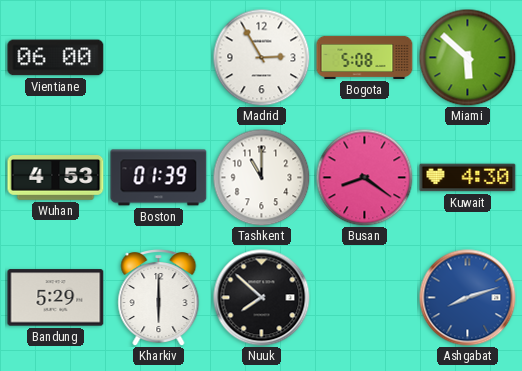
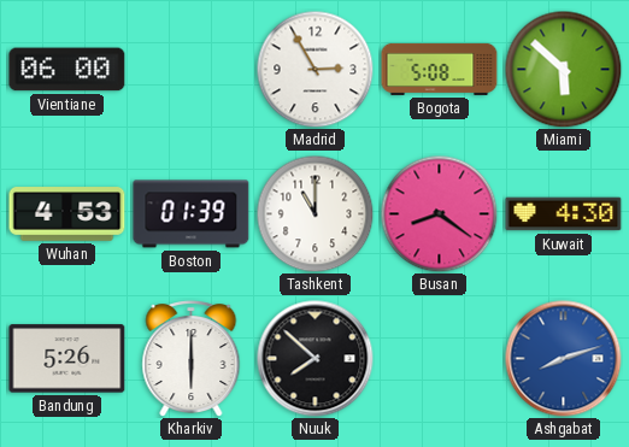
Bandung: 5:29 -> 5:26 (67, 359)
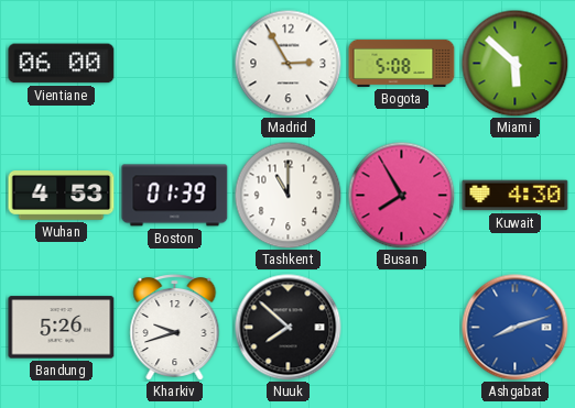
Busan: 8:21 -> 7:55 (401, 195)
Kharkiv: 6:00 -> 9:42 (175, 328)
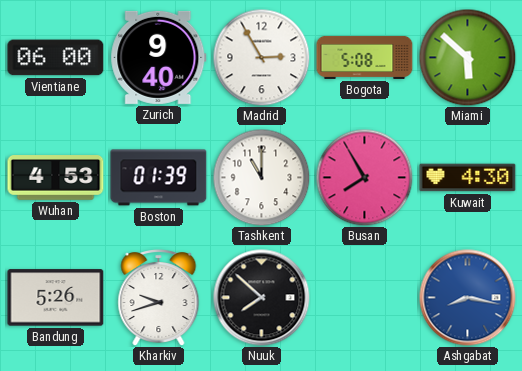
Zurich: none -> 9:40 (159, 57)
Ashgabat: 8:12 -> 8:17 (468, 298)
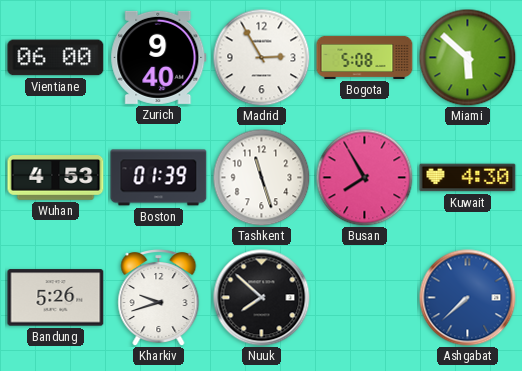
Tashkent: 11:00 -> 11:27 (261, 177)
Ashgabat: 8:17 -> 7:38 (468, 298)
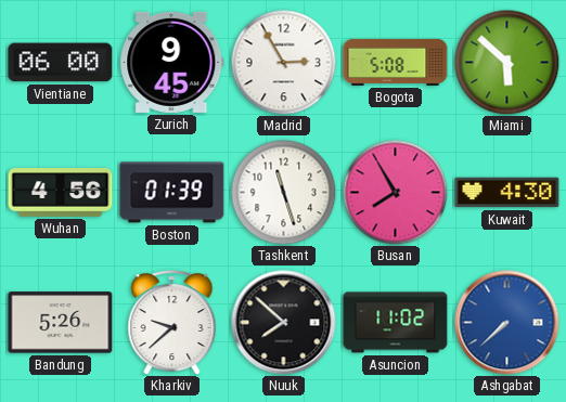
Zurich: 9:40 -> 9:45 (172, 62)
Wuhan: 4:53 -> 4:56 (61, 193)
Kharkiv: 9:42 -> 9:38 (172, 323)
Asuncion: none -> 11:02 (396, 323)
